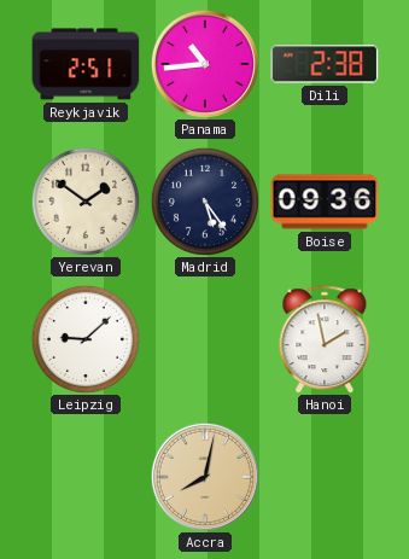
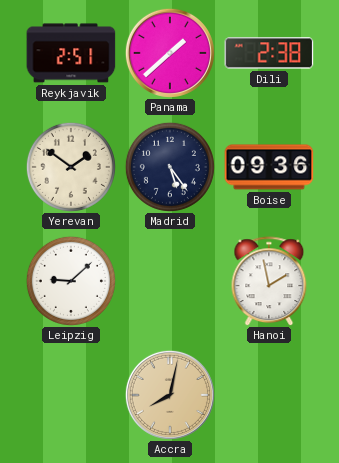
Panama: 10:44 -> 1:38 (170, 53)
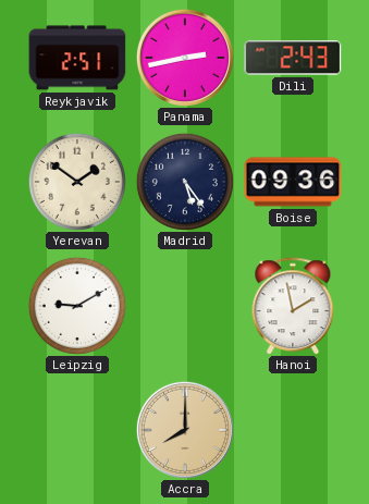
Panama: 1:38 -> 2:43 (185, 58)
Dili: 2:38 -> 2:43 (293, 58)
Leipzig: 9:08 -> 9:10 (77, 306)
Accra: 8:02 -> 8:00 (185, 430)
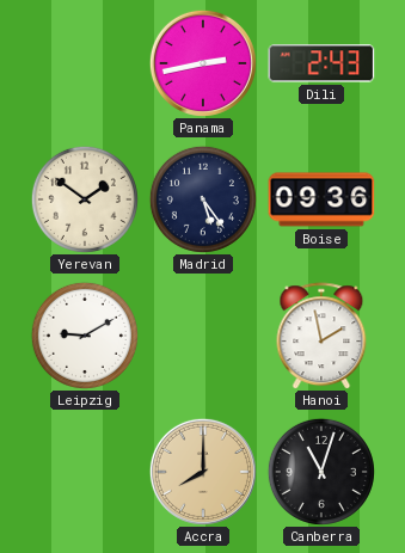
Reykjavik: 2:51 -> none (77, 58)
Canberra: none -> 11:03 (321, 472)
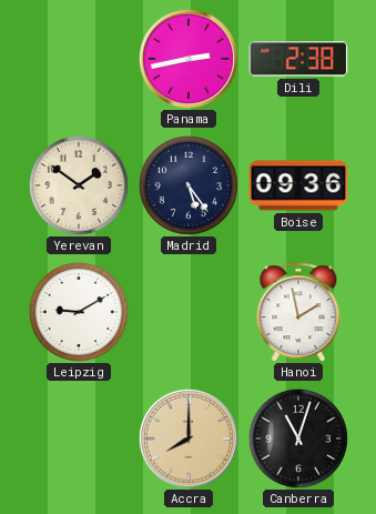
Dili: 2:43 -> 2:38 (298, 59)
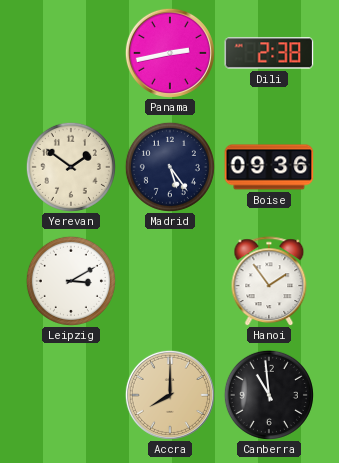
Leipzig: 9:10 -> 3:10 (71, 281)
Hanoi: 1:58 -> 1:54 (269, 281)
Canberra: 11:03 -> 10:59 (269, 395)
